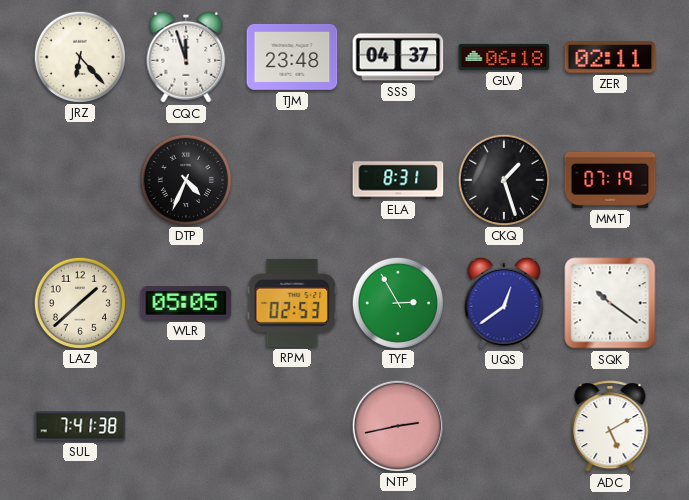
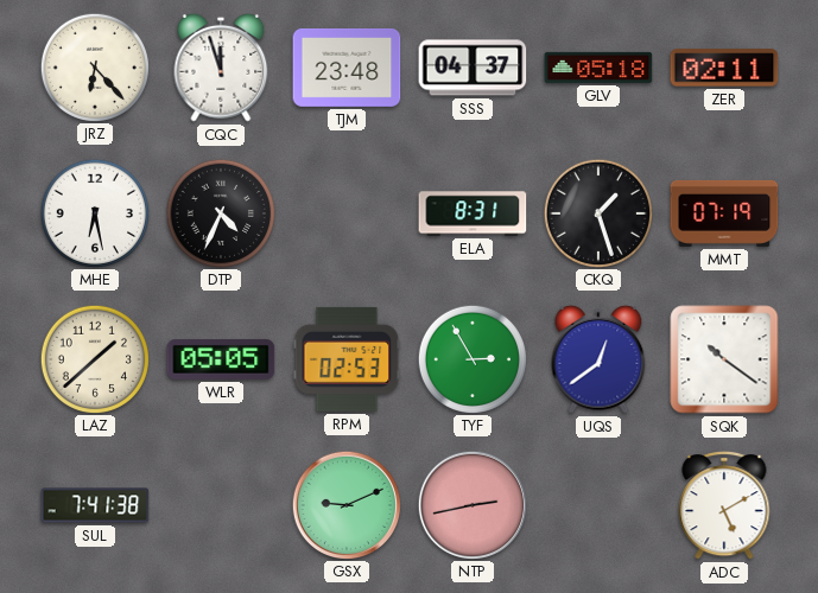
GLV: 06:18 -> 05:18 (598, 68)
MHE: none -> 6:28 (94, 212)
GSX: none -> 9:11 (345, 504)
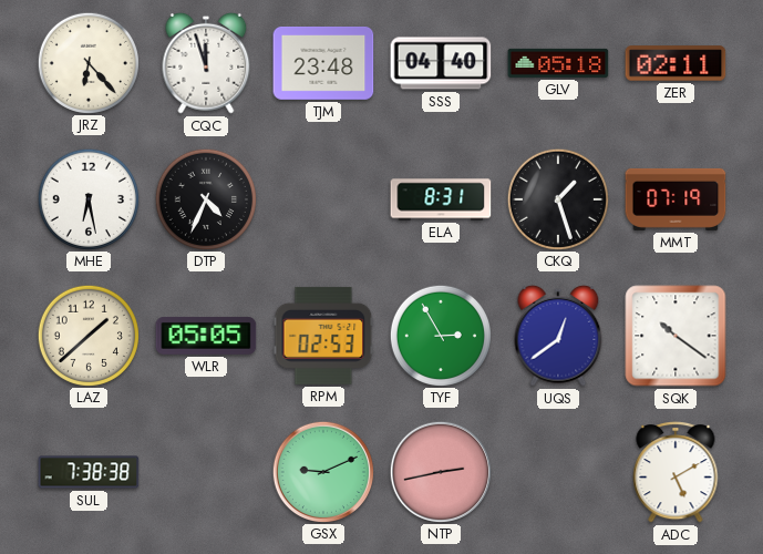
SSS: 04:37 -> 04:40 (441, 63)
SUL: 7:41 -> 7:38 (89, 472)
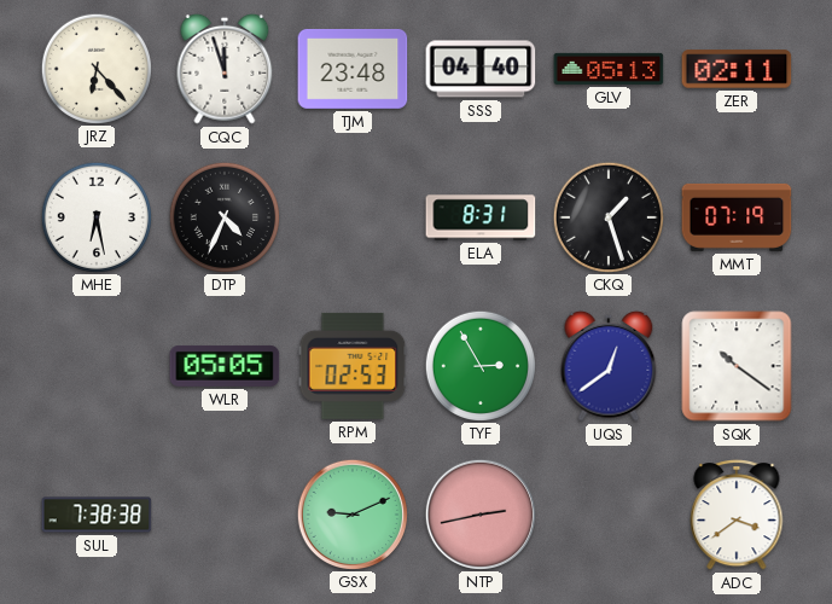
GLV: 05:18 -> 05:13 (609, 69)
LAZ: 1:38 -> none (87, 335)
ADC: 5:10 -> 3:39 (737, 516)
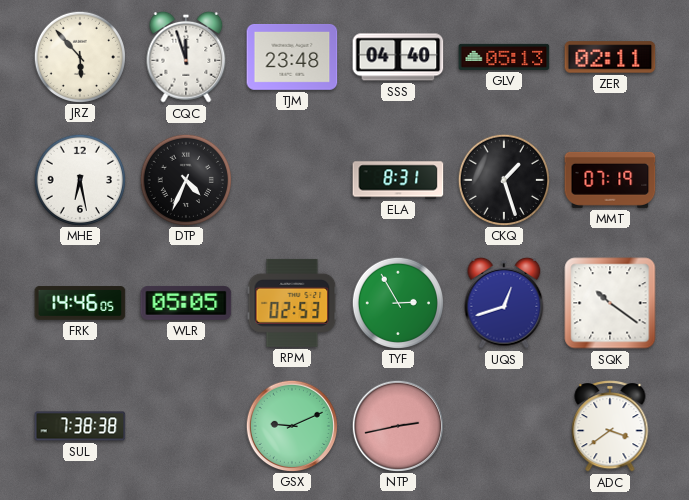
JRZ: 6:23 -> 5:53 (79, 56)
FRK: none -> 14:46 (80, 303)
UQS: 12:39 -> 12:42 (504, 303)
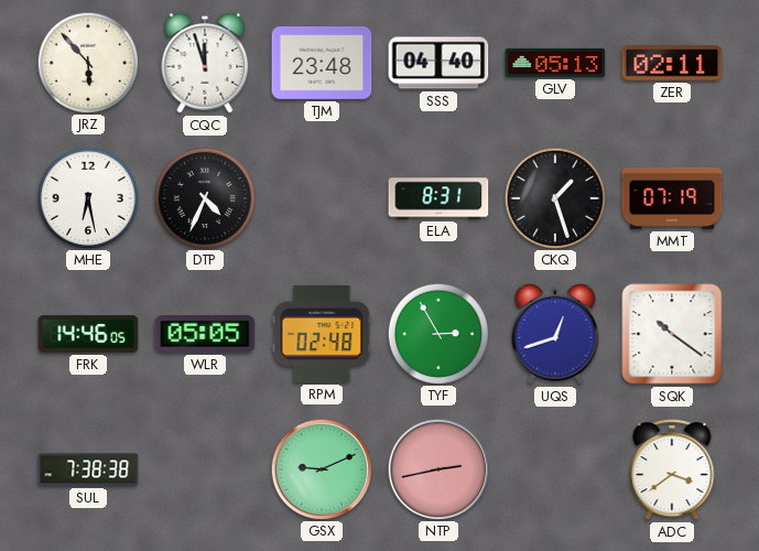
RPM: 02:53 -> 02:48 (322, 334)
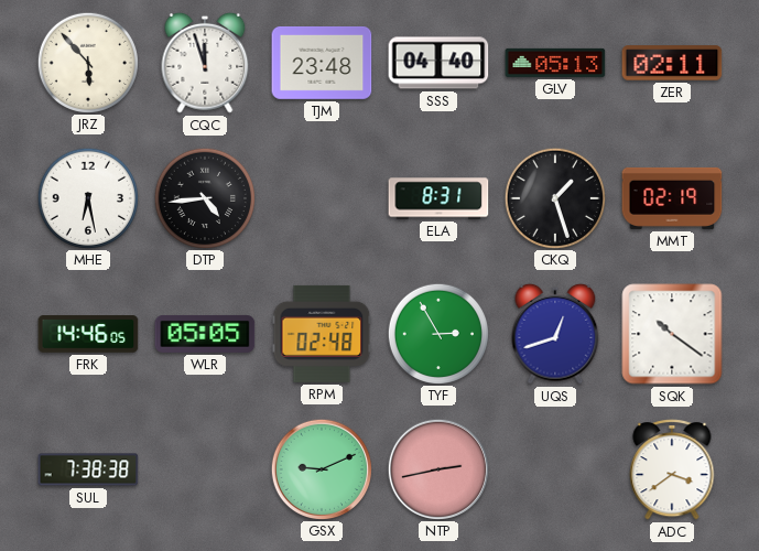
DTP: 4:34 -> 4:44 (204, 197)
MMT: 07:19 -> 02:19 (672, 198)
